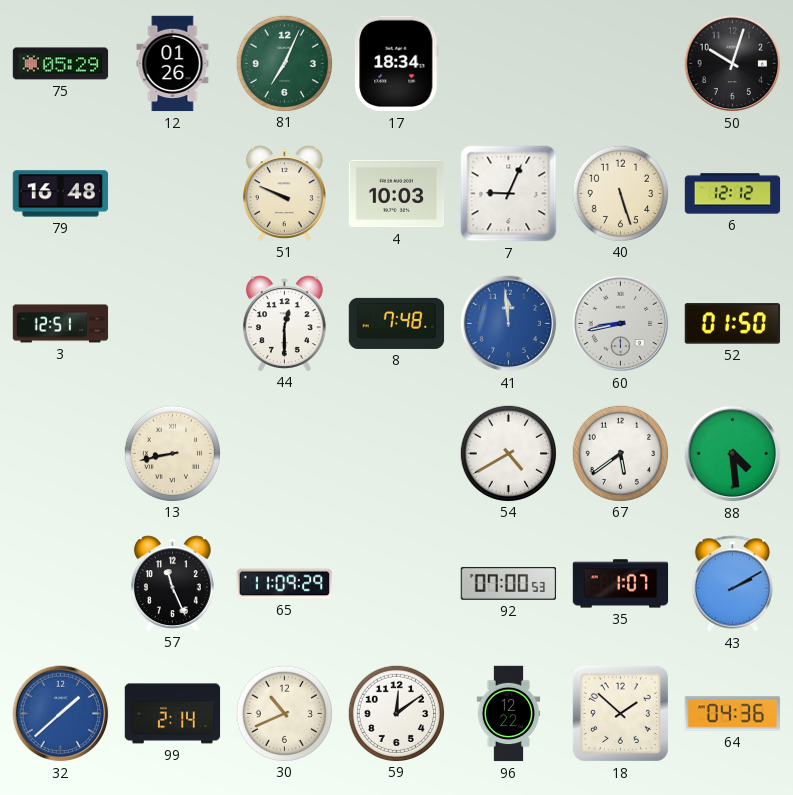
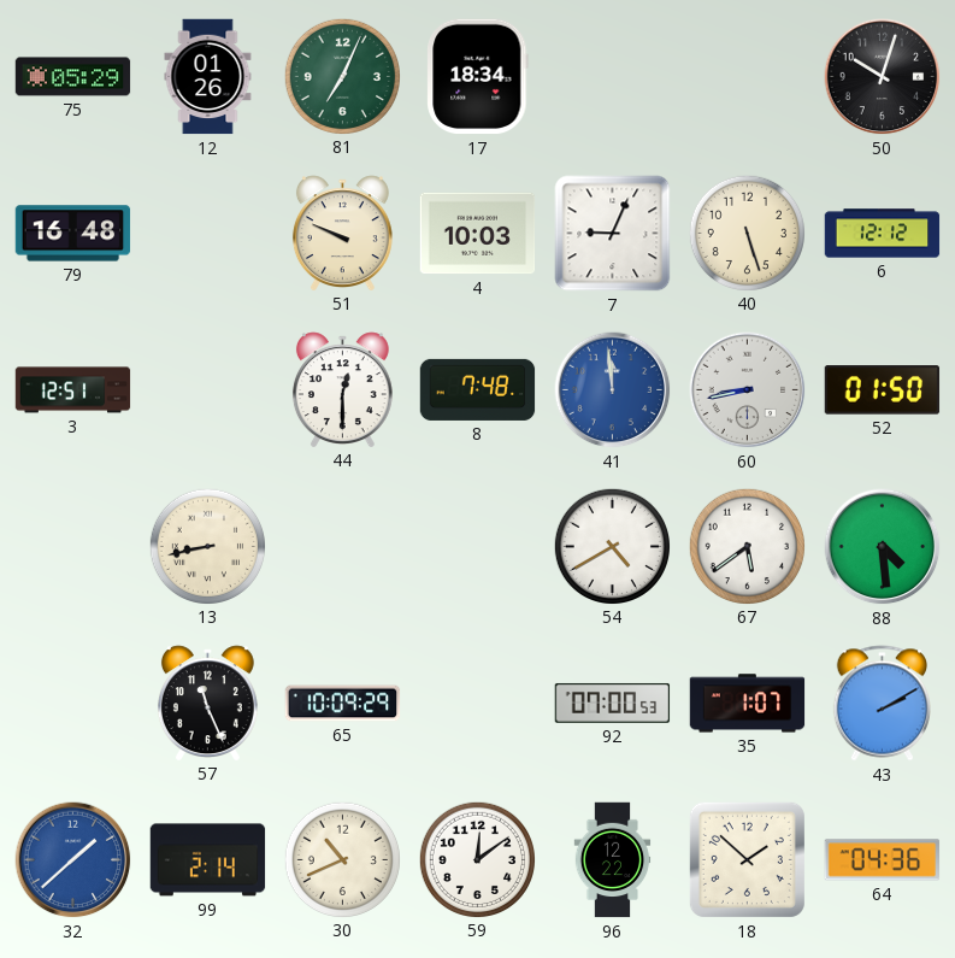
65: 11:09 -> 10:09 (343, 704)
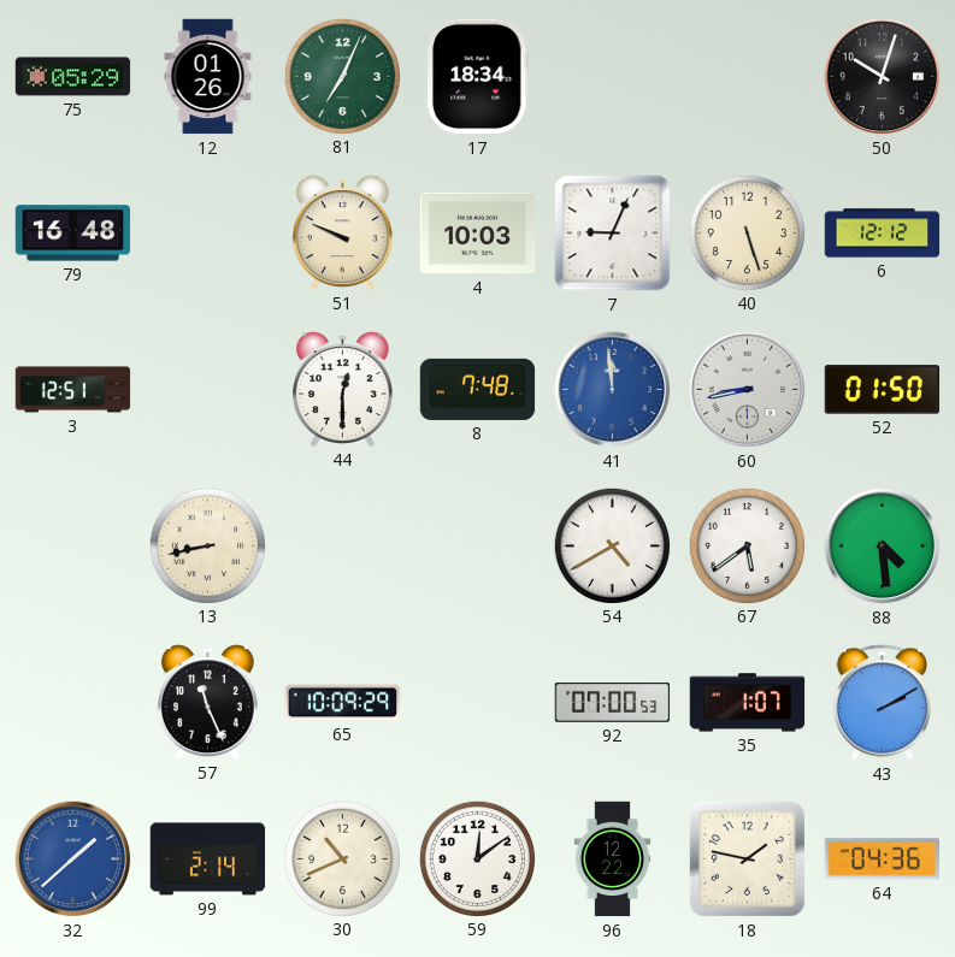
18: 1:52 -> 1:47 (747, 858)
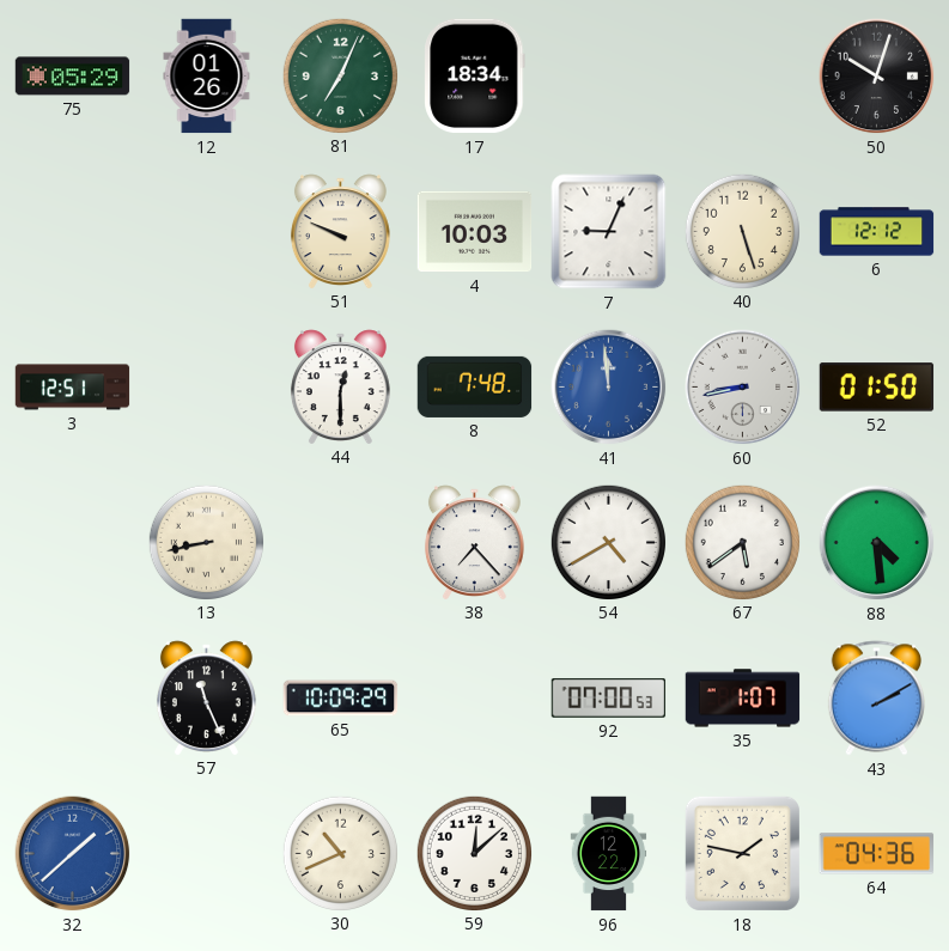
79: 16:48 -> none (73, 234)
38: none -> 7:23 (474, 542)
99: 2:14 -> none (208, 859)
59: 12:09 -> 12:08 (474, 853)
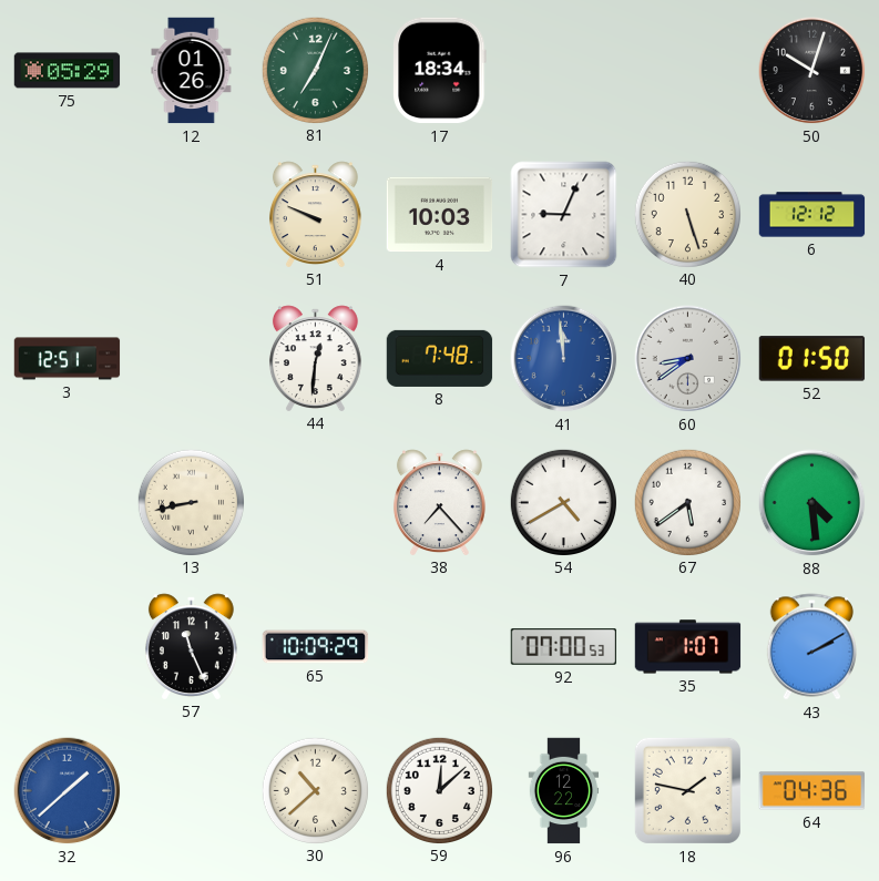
44: 12:30 -> 12:31 (315, 358)
60: 8:43 -> 8:39 (688, 359)
30: 10:41 -> 10:38 (315, 790)
